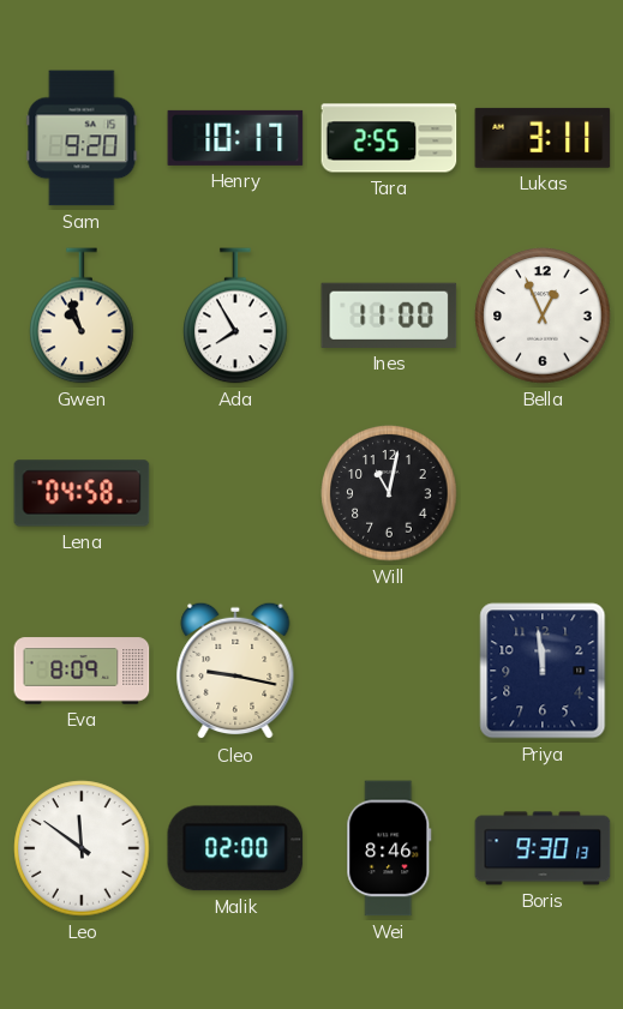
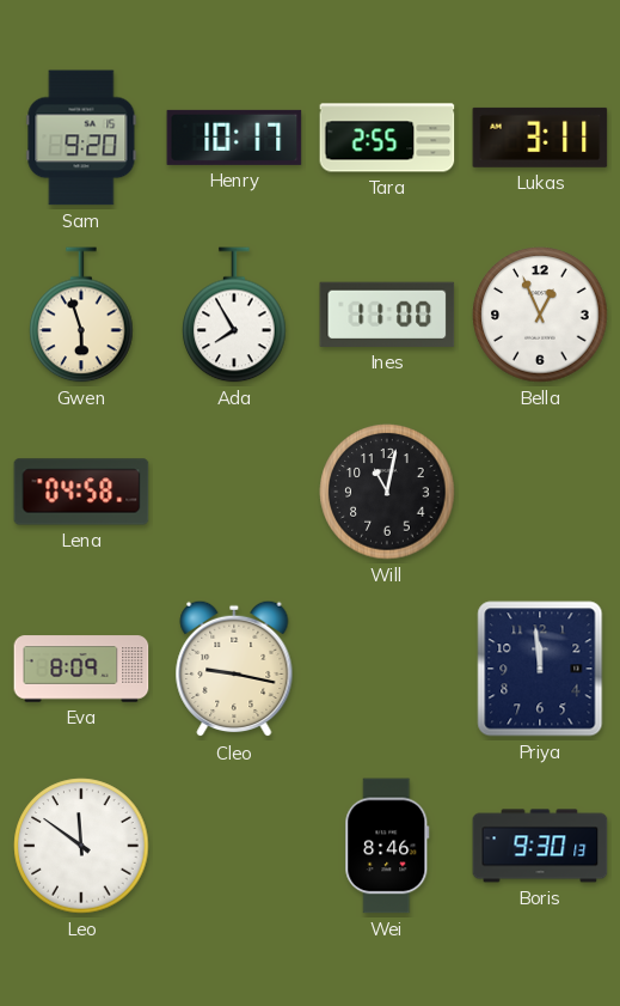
Gwen: 10:57 -> 5:57 (81, 315)
Malik: 02:00 -> none (235, 848)
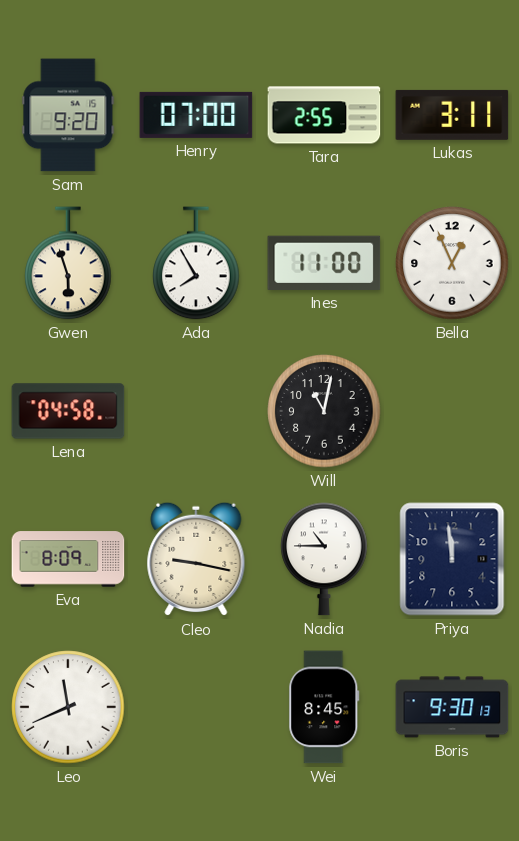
Henry: 10:17 -> 07:00 (196, 115)
Nadia: none -> 10:45 (324, 559)
Leo: 11:51 -> 11:41 (68, 707)
Wei: 8:46 -> 8:45 (324, 707)
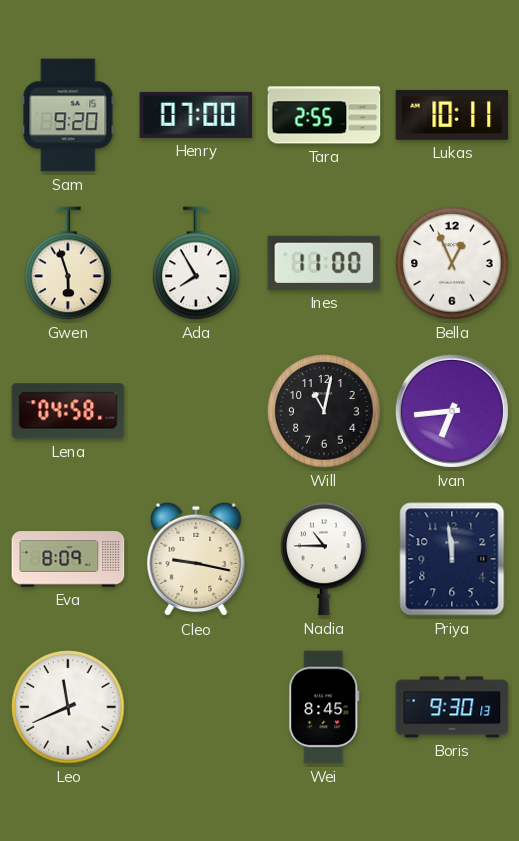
Lukas: 3:11 -> 10:11 (452, 115)
Ivan: none -> 6:44 (452, 411)
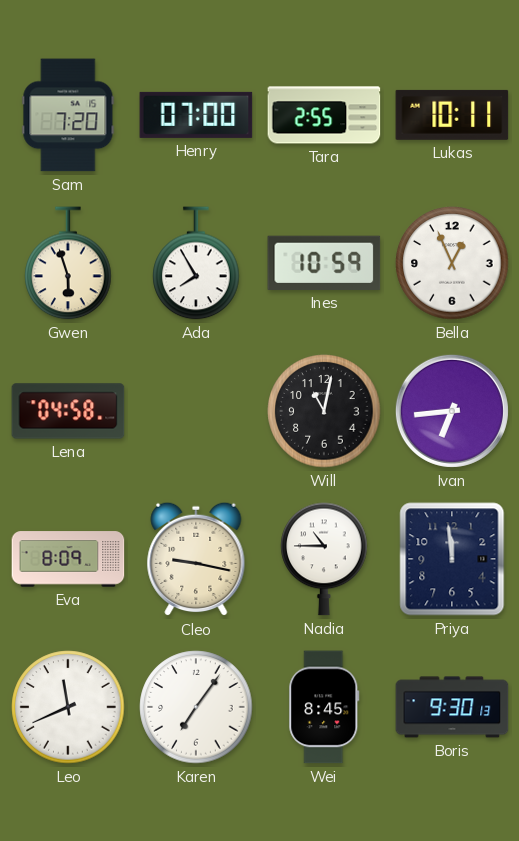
Sam: 9:20 -> 7:20 (68, 115)
Ines: 11:00 -> 10:59 (324, 263)
Karen: none -> 7:06 (196, 707)
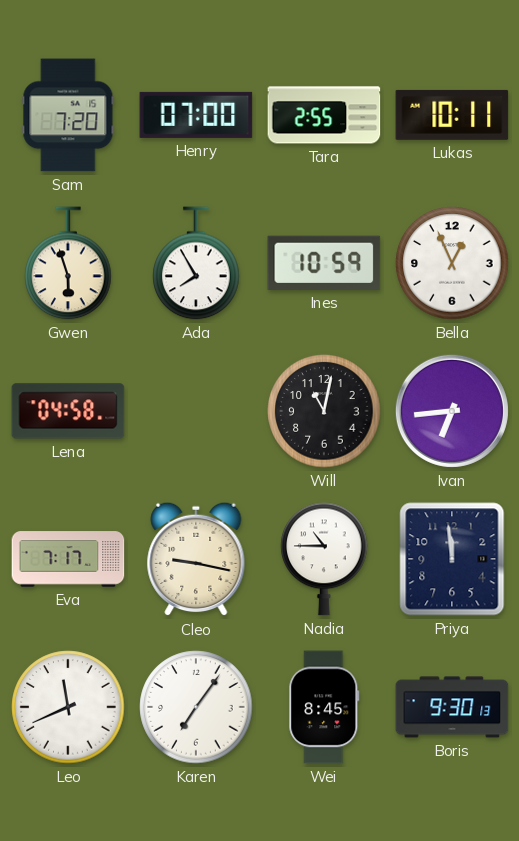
Eva: 8:09 -> 7:17 (68, 559)
